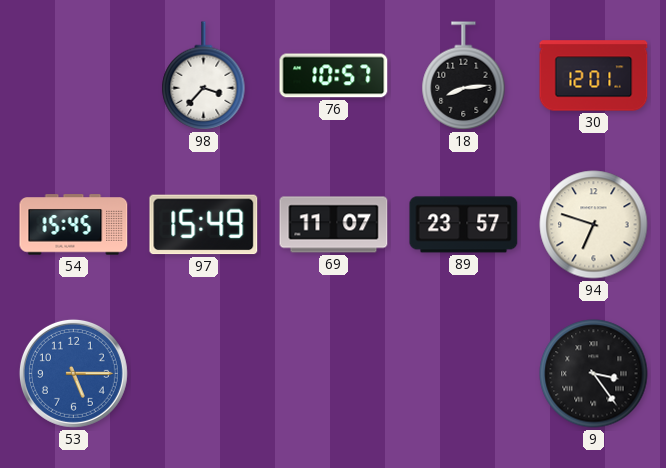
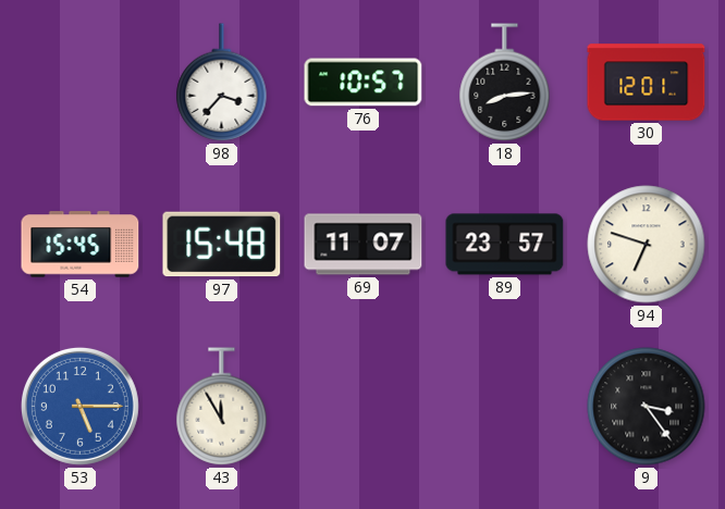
97: 15:49 -> 15:48 (222, 245)
43: none -> 11:55 (222, 407)
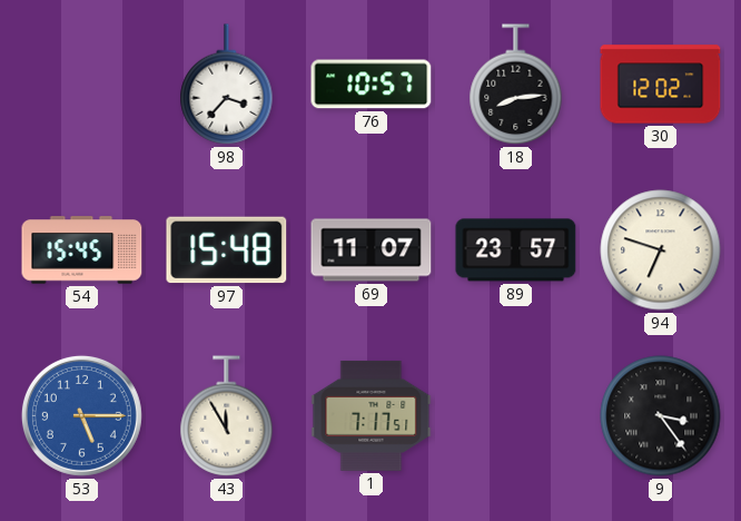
30: 12:01 -> 12:02 (661, 85)
1: none -> 7:17 (372, 415)
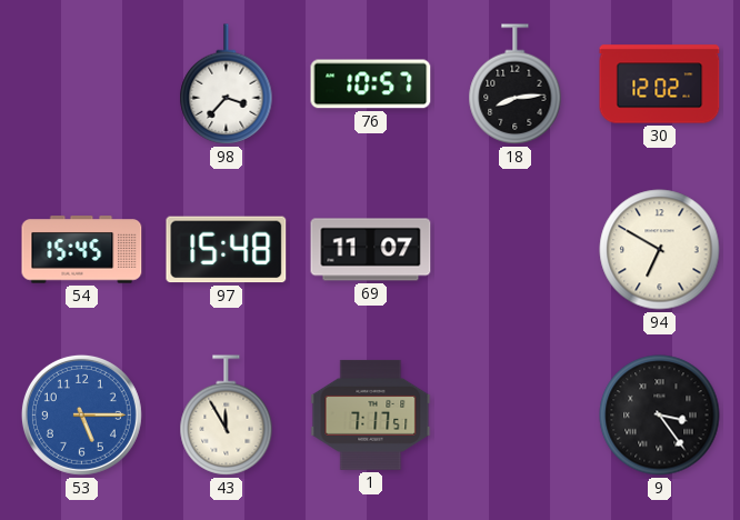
89: 23:57 -> none (516, 250)
94: 6:48 -> 6:50 (660, 250)
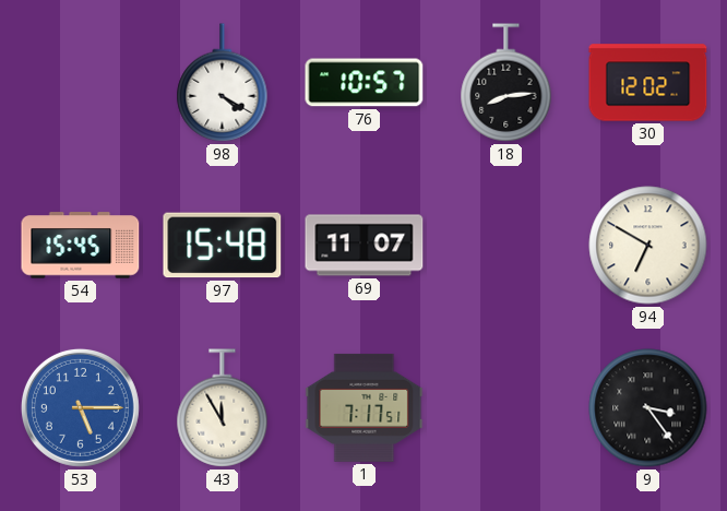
98: 3:37 -> 4:20 (223, 83)
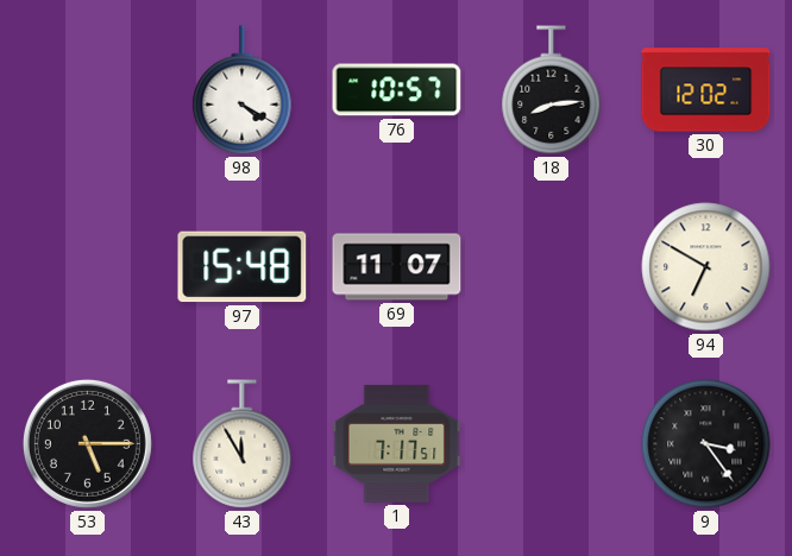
54: 15:45 -> none (81, 246)
53 dial: blue -> black (87, 443)
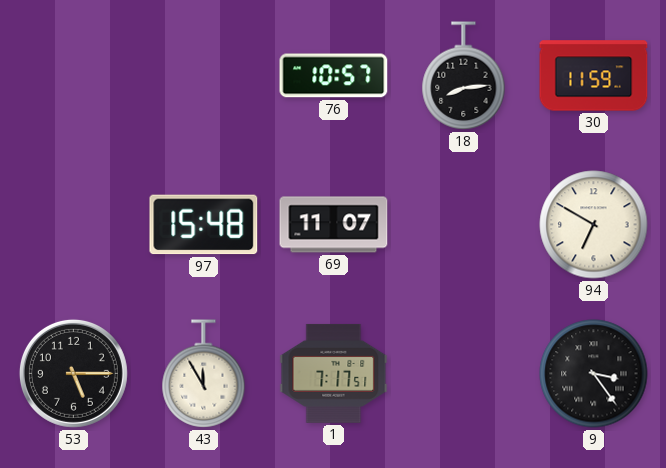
98: 4:20 -> none (243, 90)
30: 12:02 -> 11:59 (594, 76)
